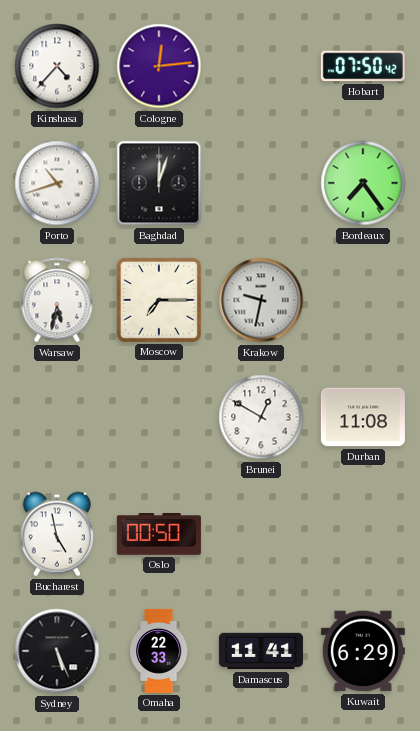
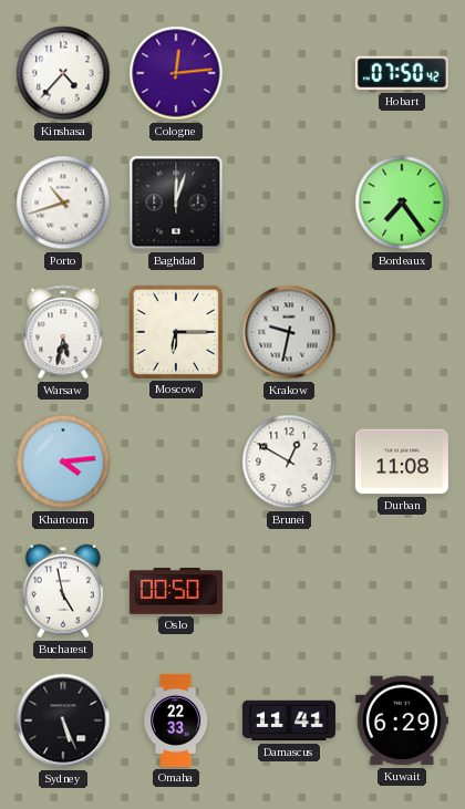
Moscow: 7:15 -> 6:15 (176, 332)
Khartoum: none -> 4:14 (63, 461)
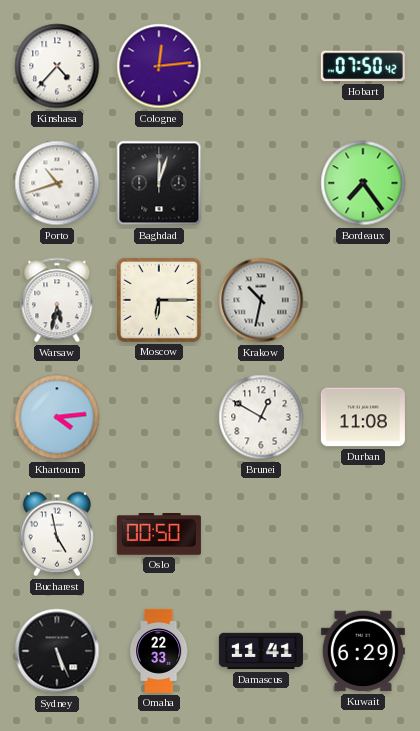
Krakow: 9:32 -> 10:32 (261, 300)
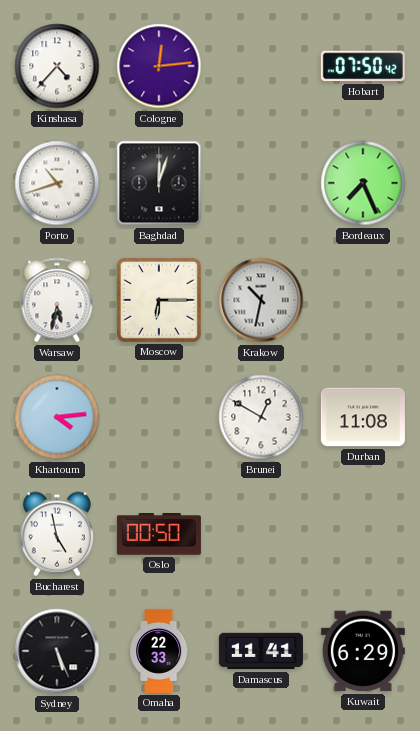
Bordeaux: 7:24 -> 7:26 (363, 183)
